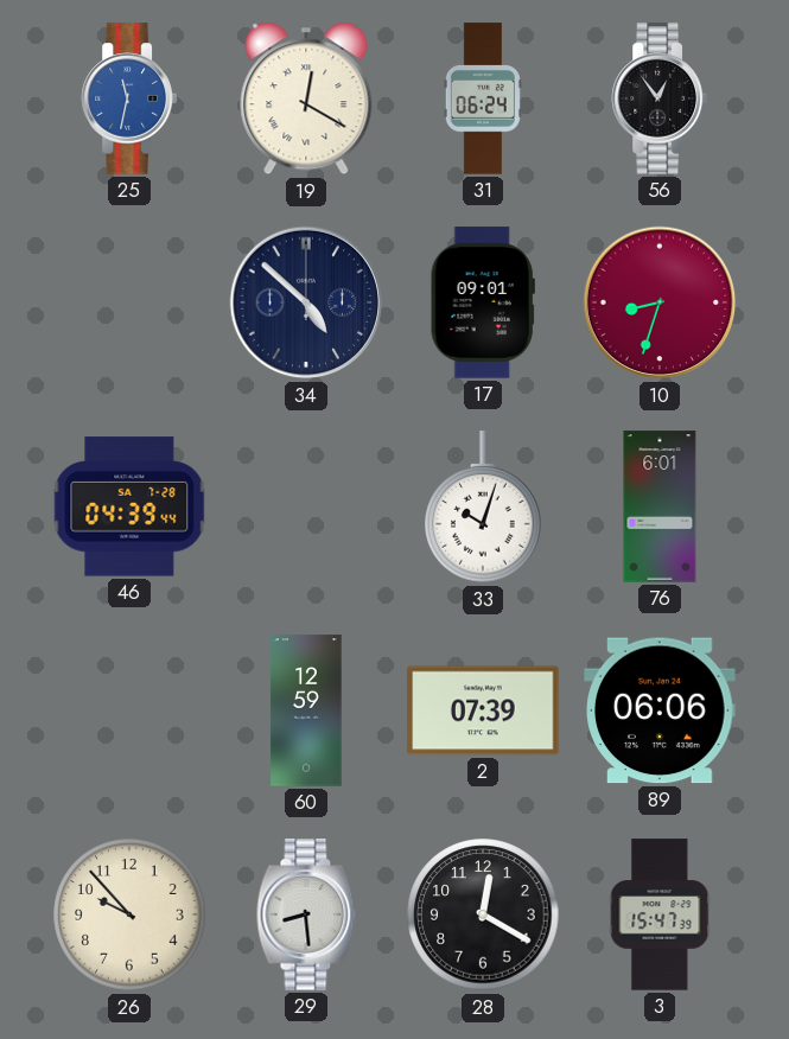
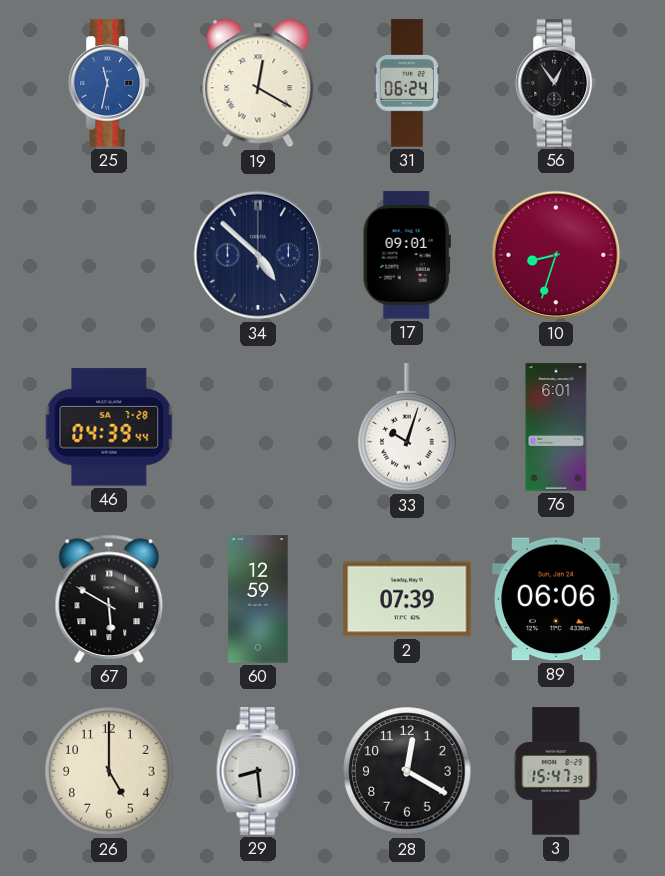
67: none -> 5:50 (109, 599)
26: 9:53 -> 5:00 (109, 771)
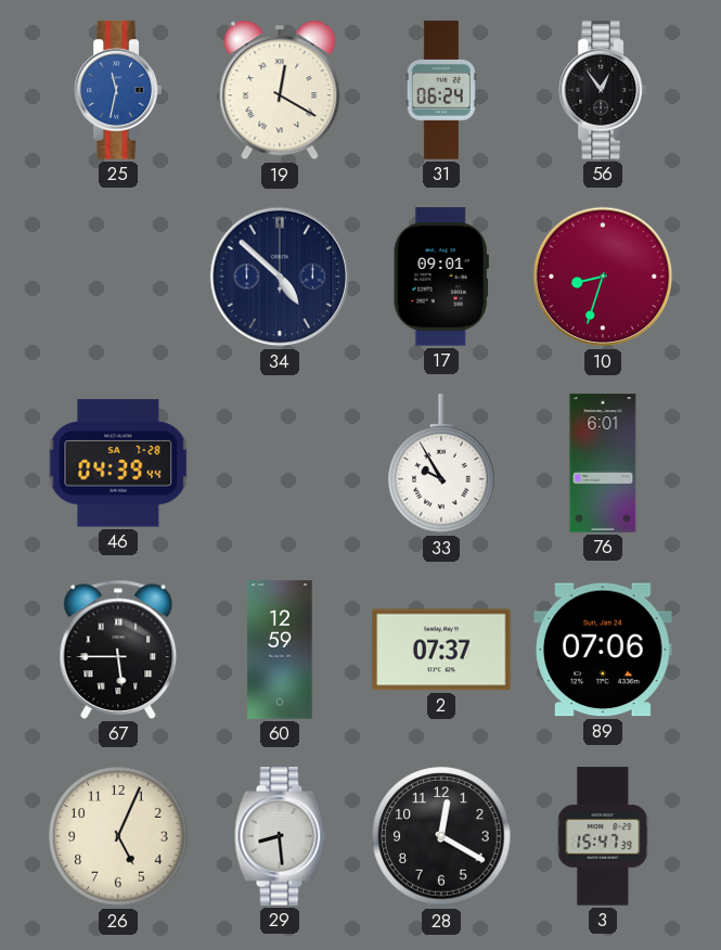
33: 10:03 -> 9:55 (441, 464)
67: 5:50 -> 5:45 (118, 650)
2: 07:39 -> 07:37 (441, 650)
89: 06:06 -> 07:06 (603, 650)
26: 5:00 -> 5:04 (118, 836)
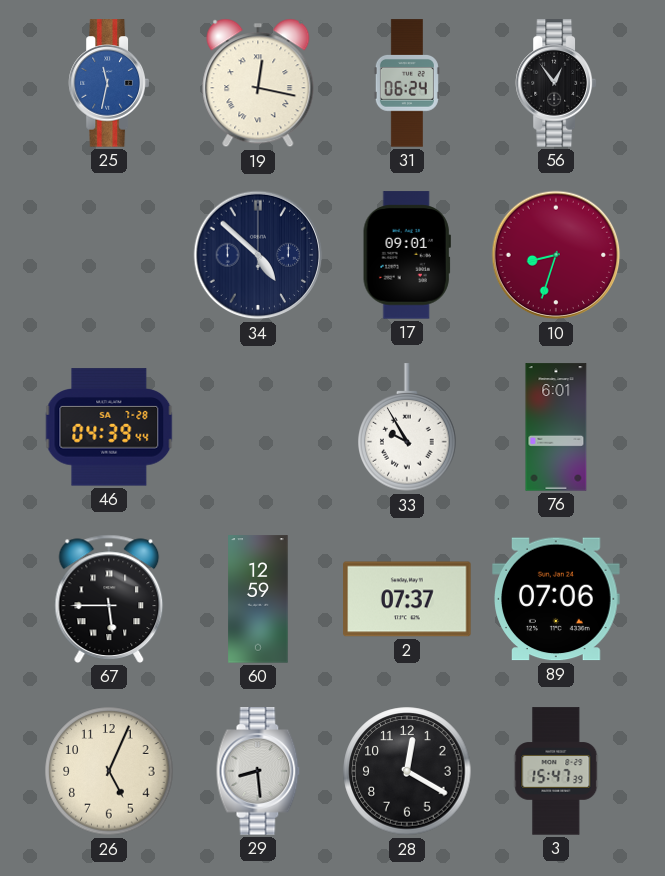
19: 12:20 -> 12:17 (258, 83)
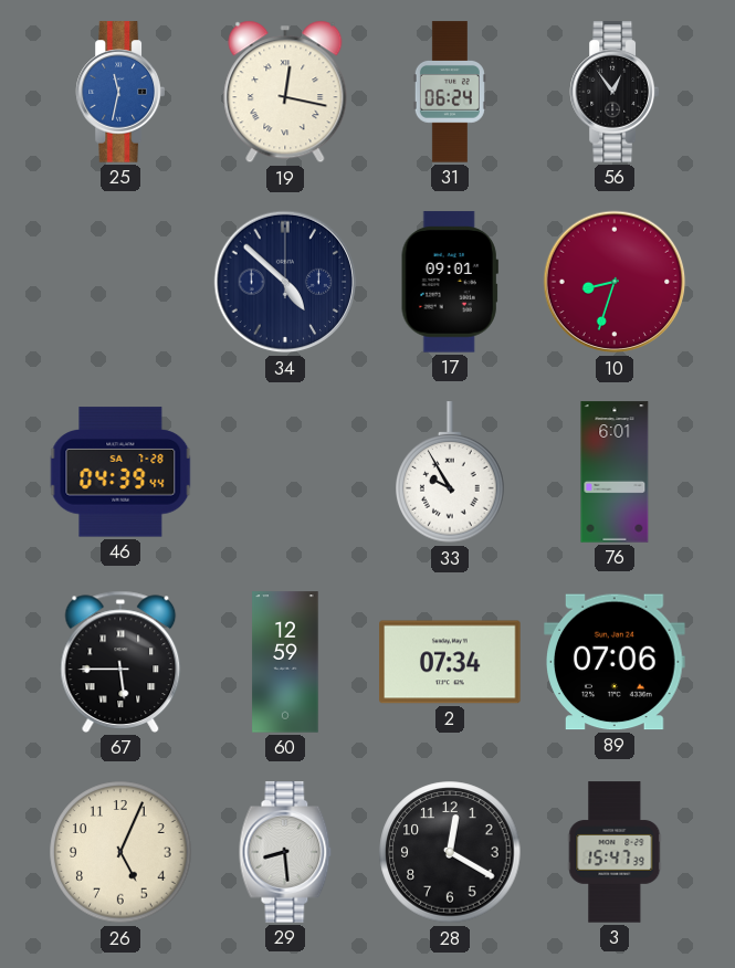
2: 07:37 -> 07:34 (450, 662)
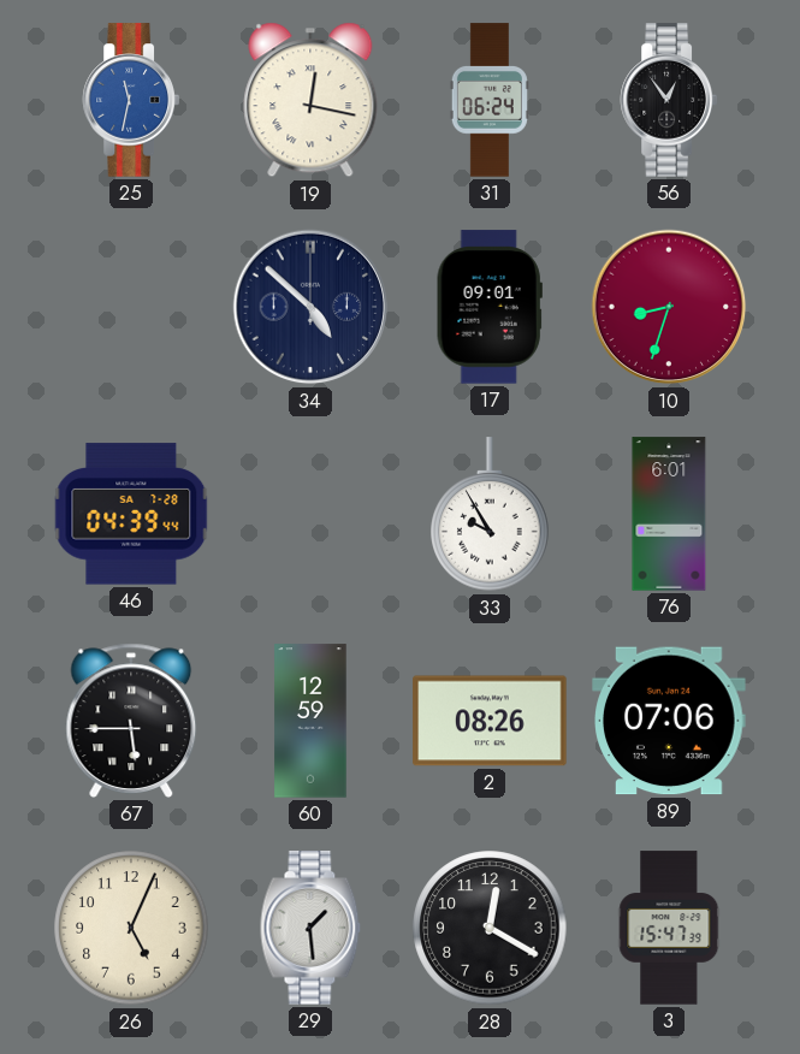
2: 07:34 -> 08:26 (490, 721)
29: 8:29 -> 1:29 (310, 928)
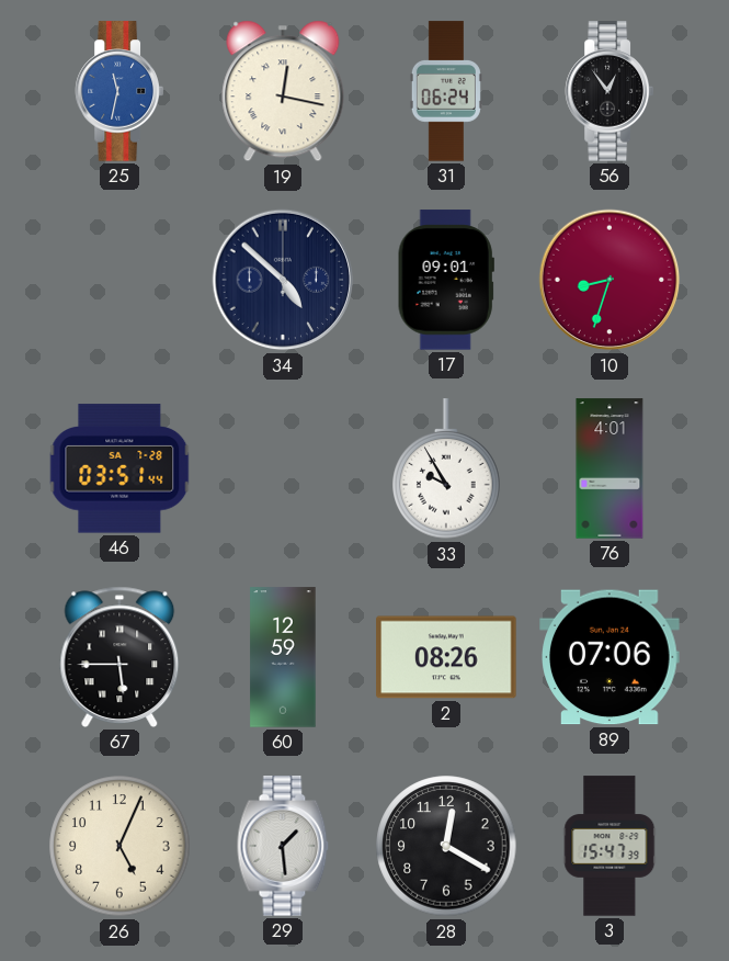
46: 04:39 -> 03:51 (119, 468)
76: 6:01 -> 4:01 (610, 468)
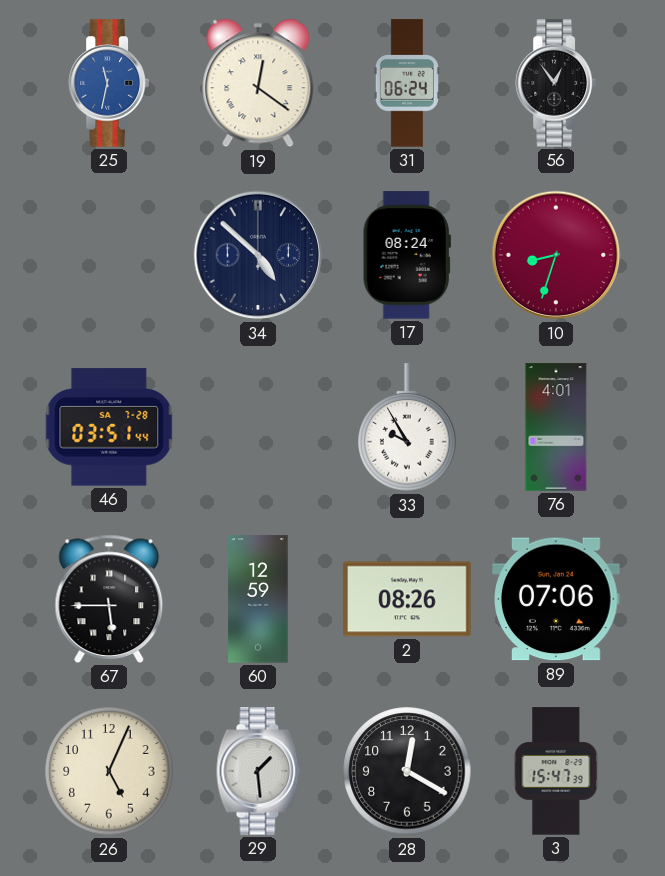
19: 12:17 -> 12:21 (258, 83)
17: 09:01 -> 08:24 (407, 255)
